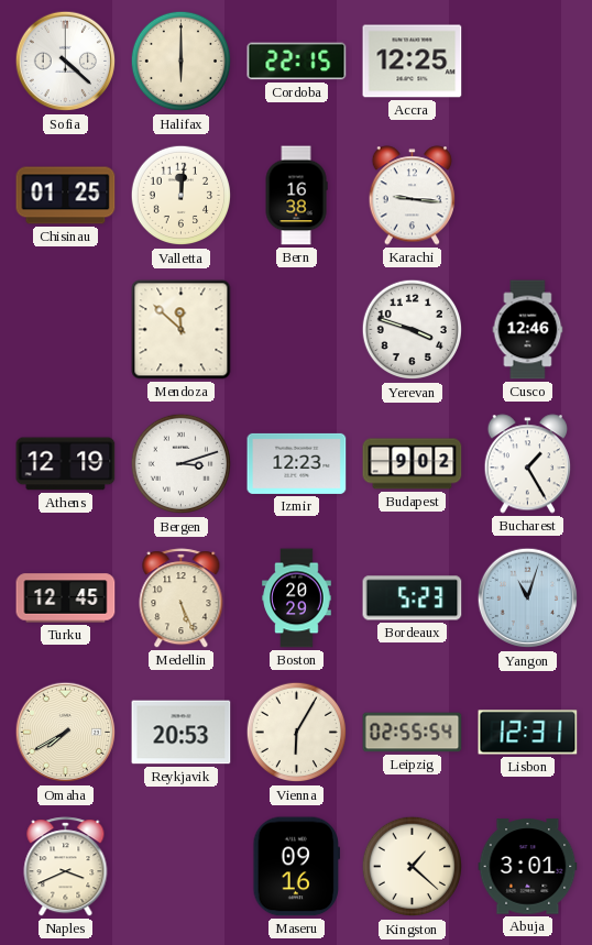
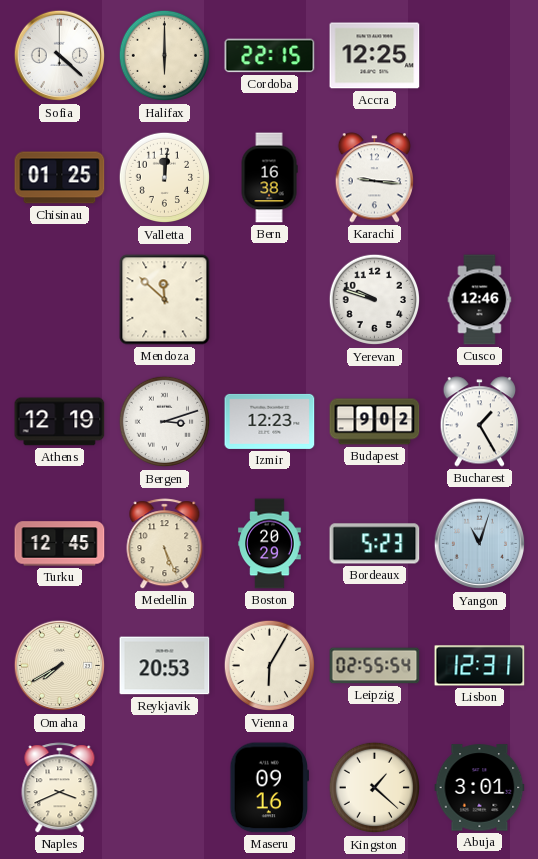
Yerevan: 3:48 -> 9:48 (375, 300)
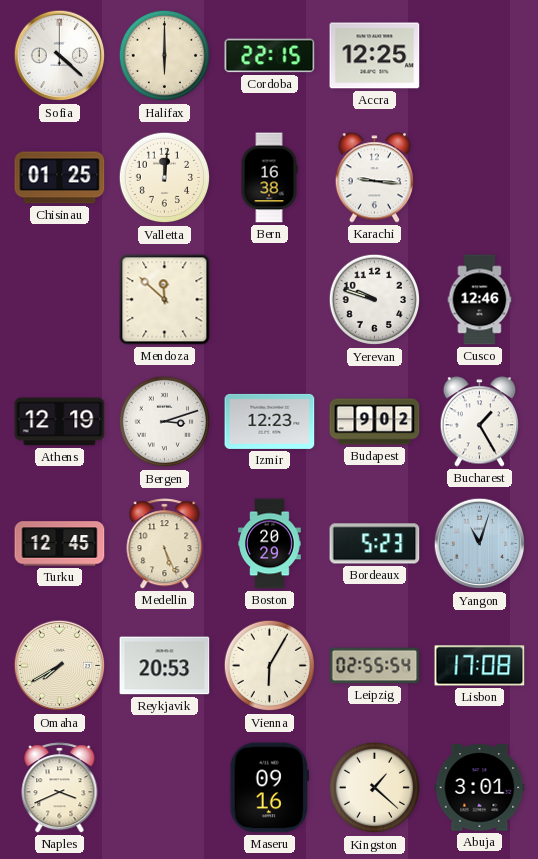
Lisbon: 12:31 -> 17:08 (480, 666)
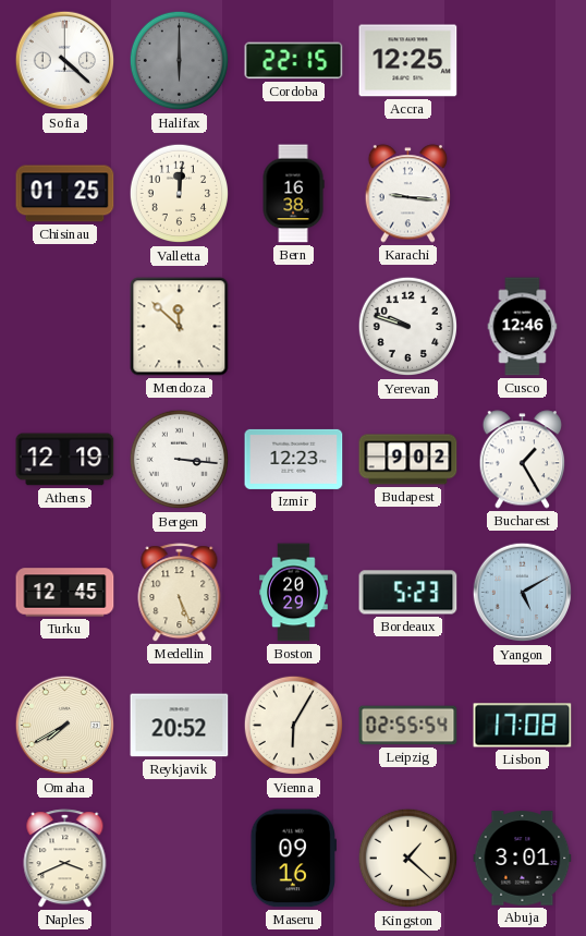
Halifax dial: cream -> grey (180, 61)
Bergen: 3:12 -> 3:16 (180, 460)
Yangon: 11:03 -> 5:10 (523, 593)
Reykjavik: 20:53 -> 20:52 (180, 726)
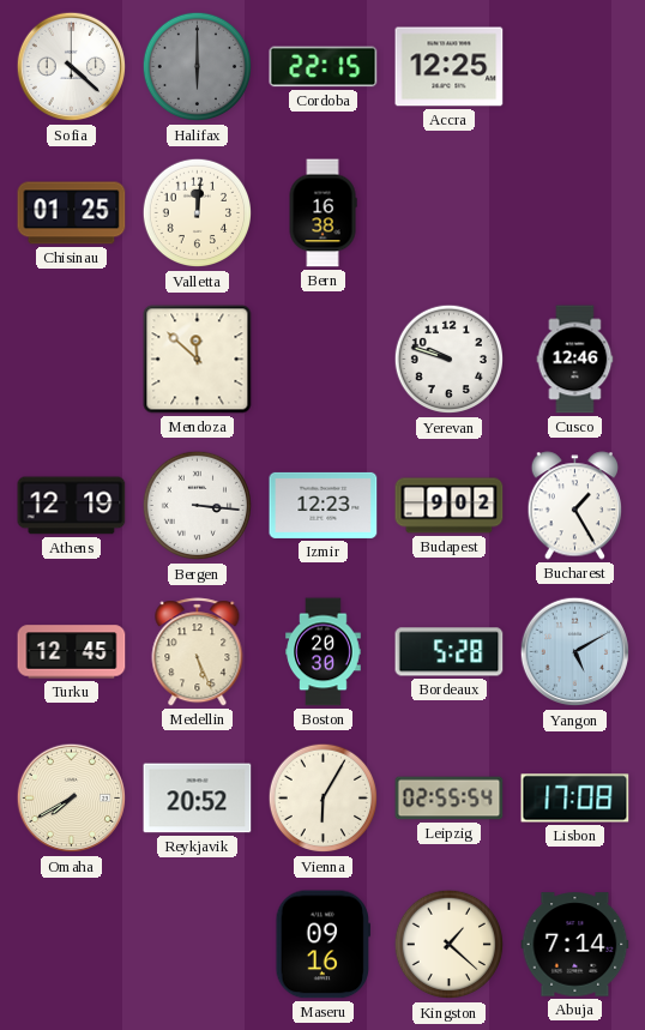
Karachi: 9:16 -> none (408, 194)
Boston: 20:29 -> 20:30 (324, 652)
Bordeaux: 5:23 -> 5:28 (450, 652)
Naples: 3:41 -> none (65, 859)
Abuja: 3:01 -> 7:14 (575, 945)
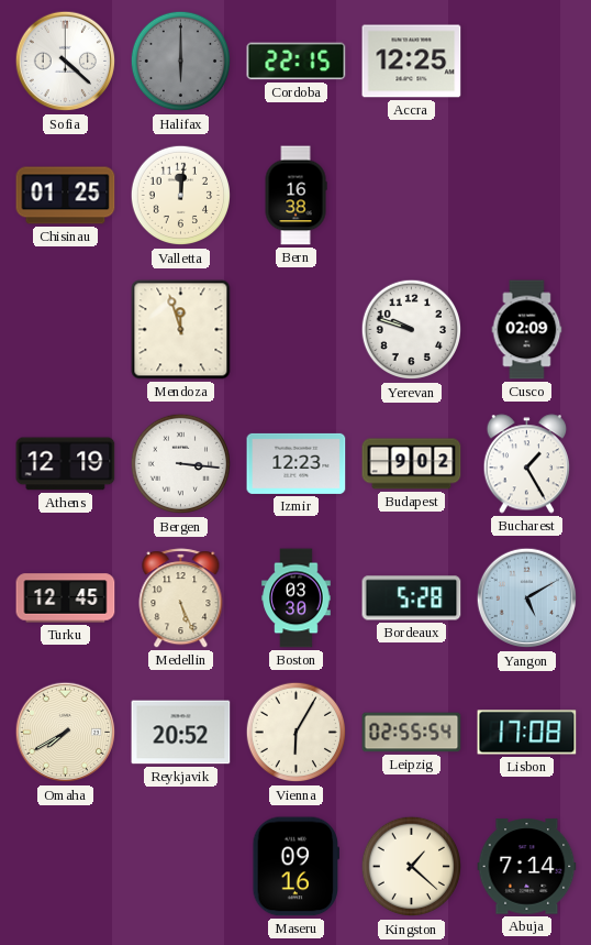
Mendoza: 11:52 -> 11:57 (181, 330)
Cusco: 12:46 -> 02:09 (527, 330)
Boston: 20:30 -> 03:30 (297, 598)
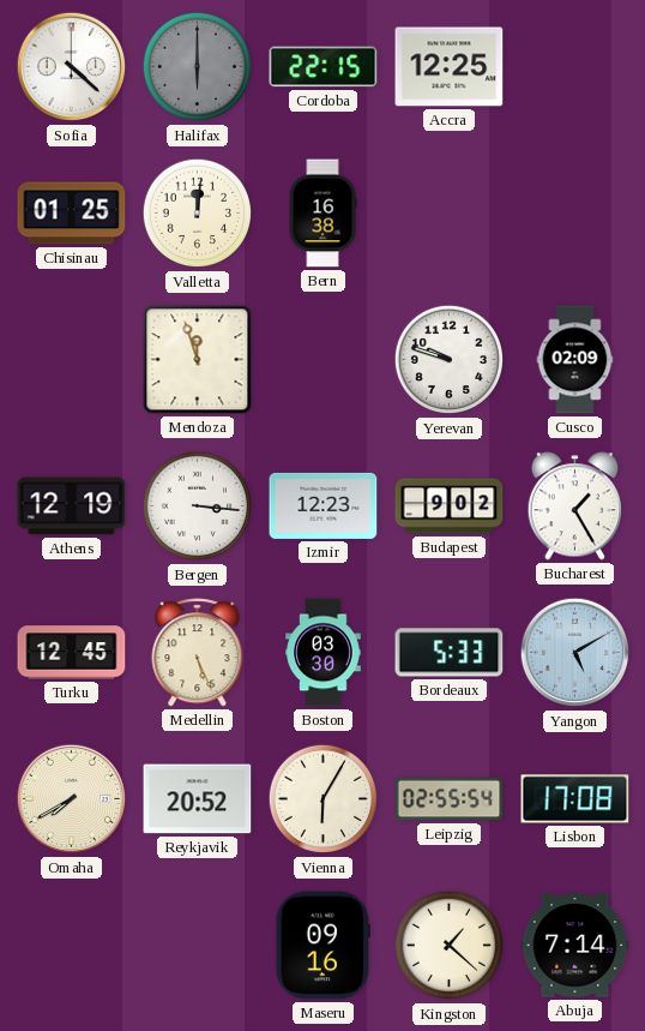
Bordeaux: 5:28 -> 5:33 (450, 653)
